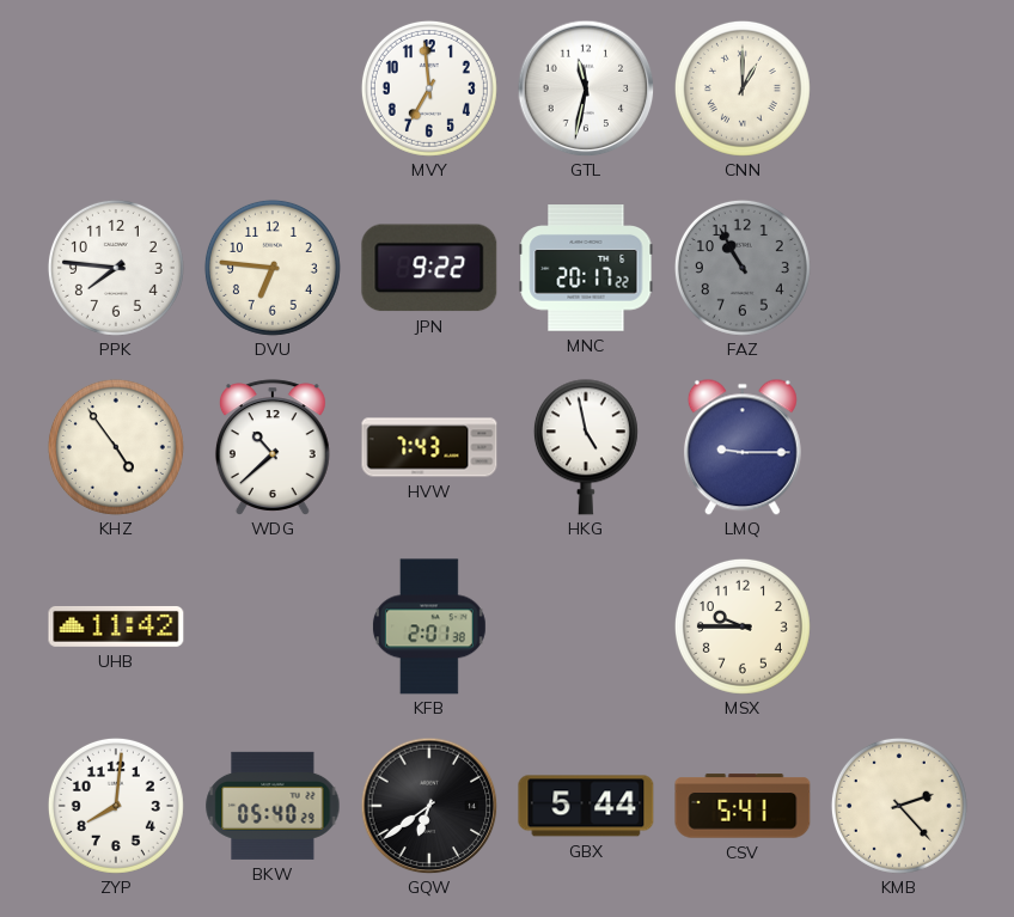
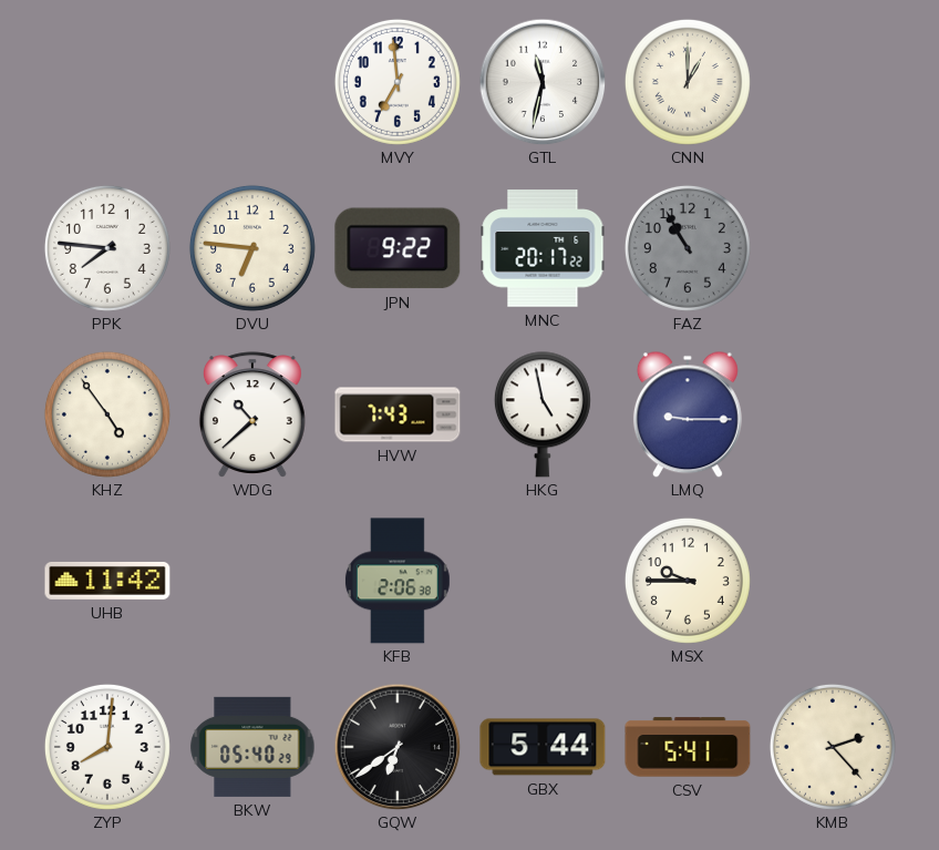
KFB: 2:01 -> 2:06 (398, 581)
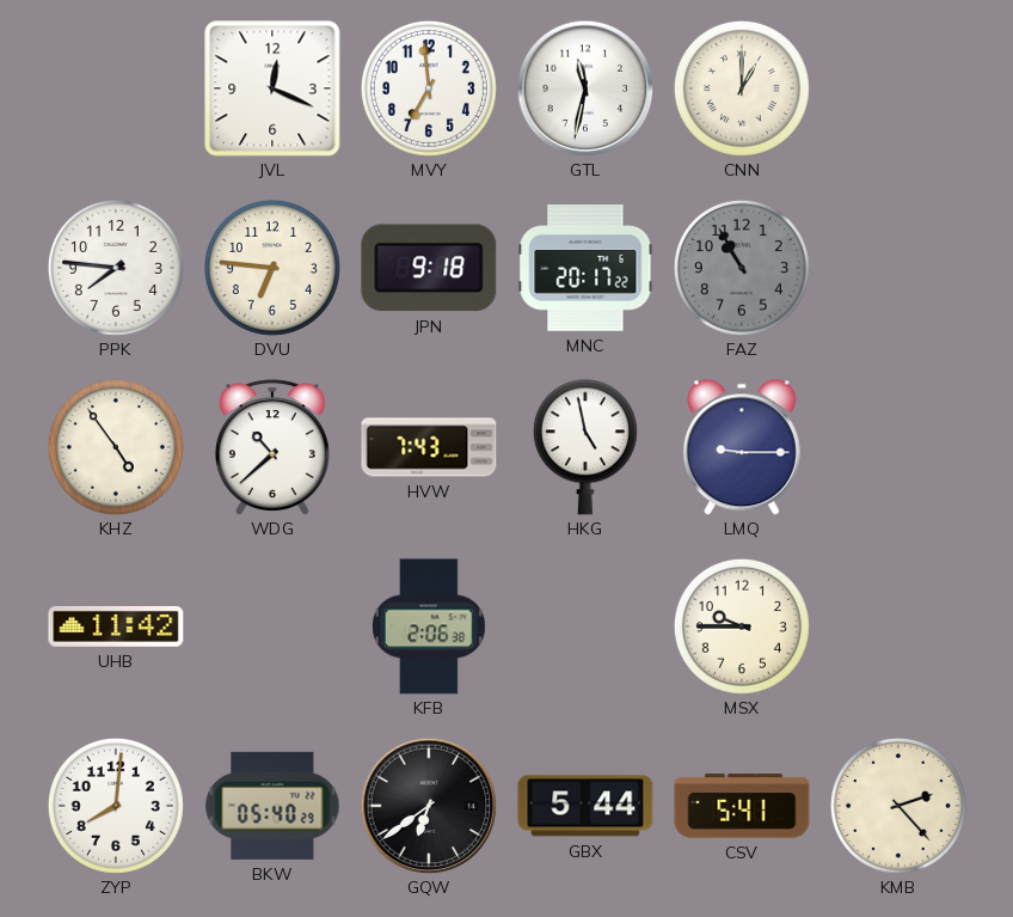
JVL: none -> 12:19 (272, 88)
JPN: 9:22 -> 9:18 (429, 268)
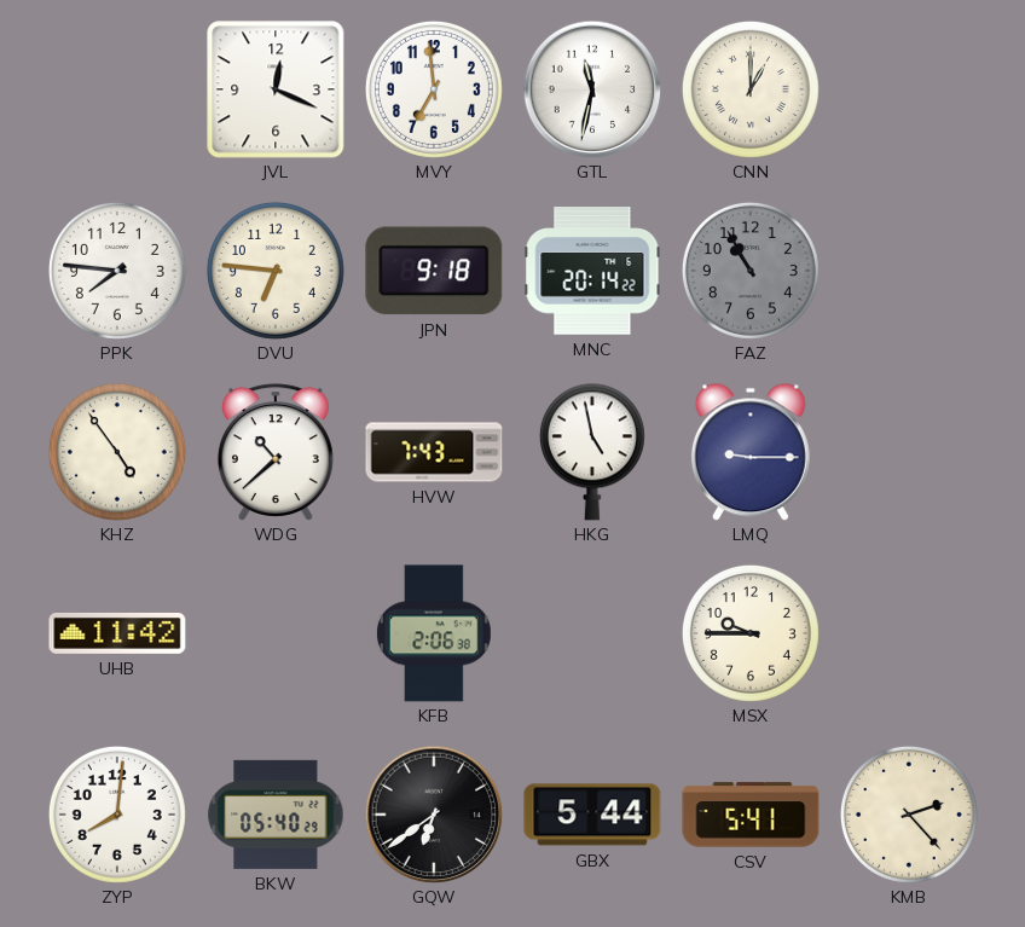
MNC: 20:17 -> 20:14 (592, 271)
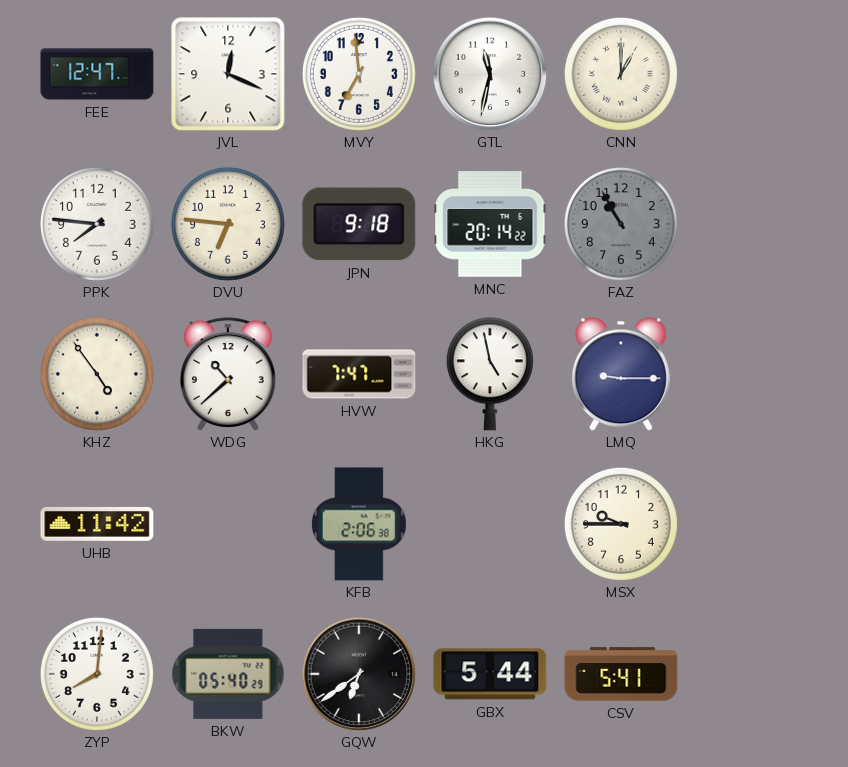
FEE: none -> 12:47 (97, 74)
HVW: 7:43 -> 7:47 (359, 374)
KMB: 2:23 -> none (909, 815)
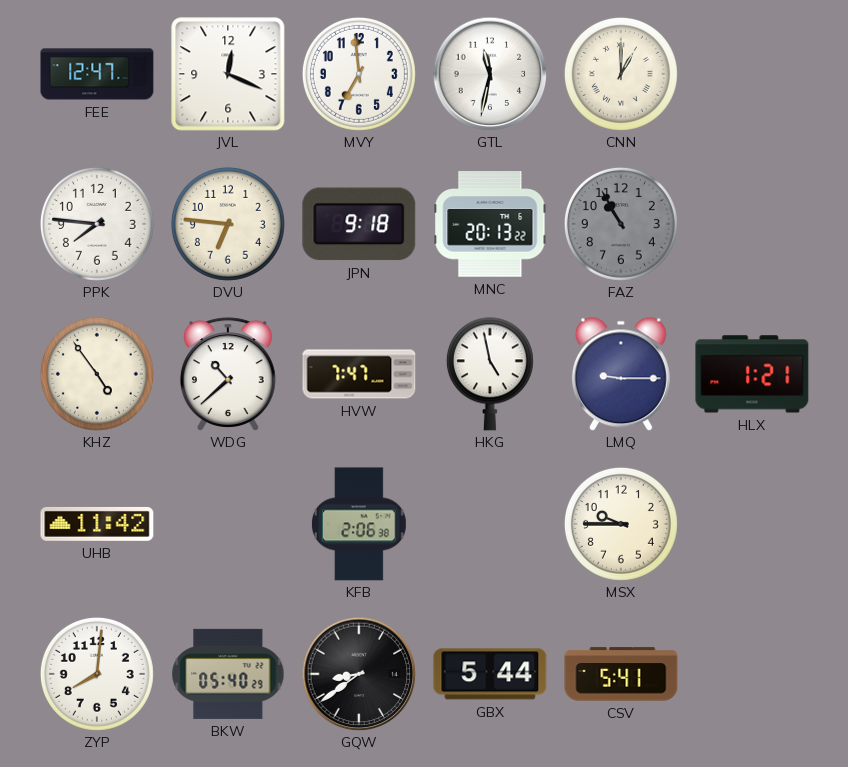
MNC: 20:14 -> 20:13 (490, 224)
HLX: none -> 1:21 (752, 374)
GQW: 6:39 -> 8:39 (359, 674)
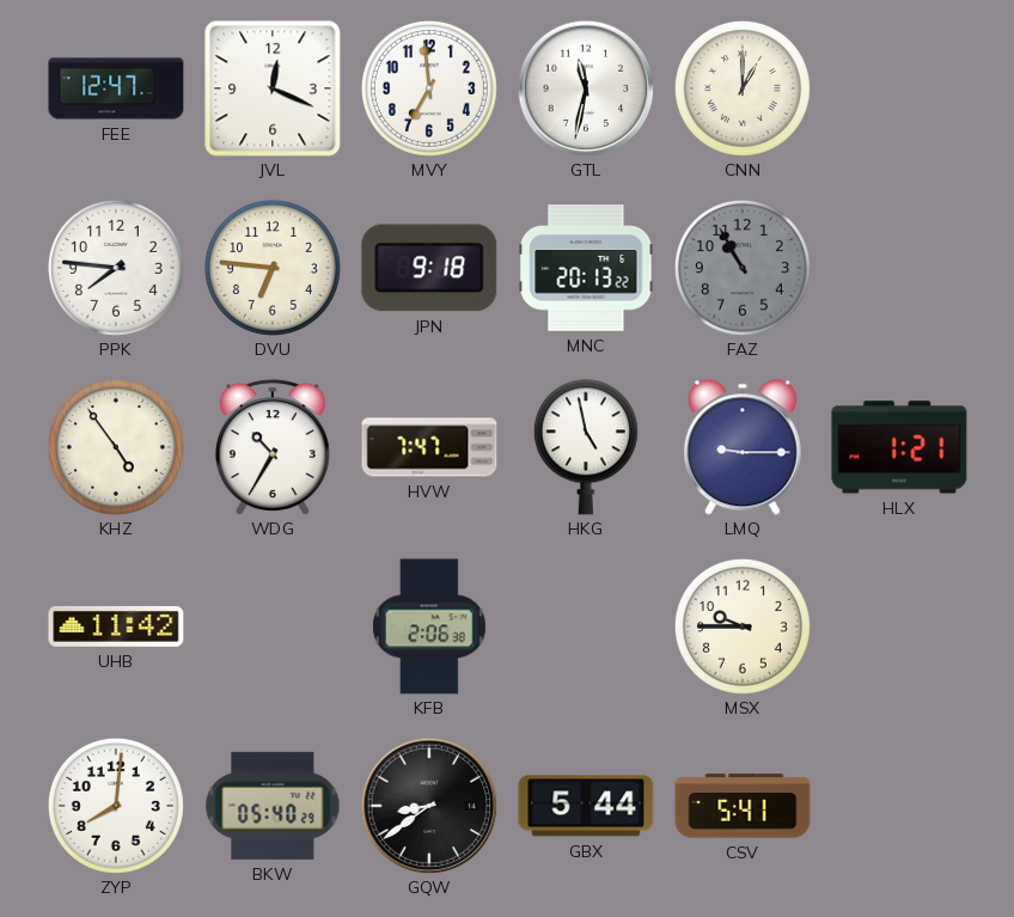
WDG: 10:38 -> 10:35 (273, 447)
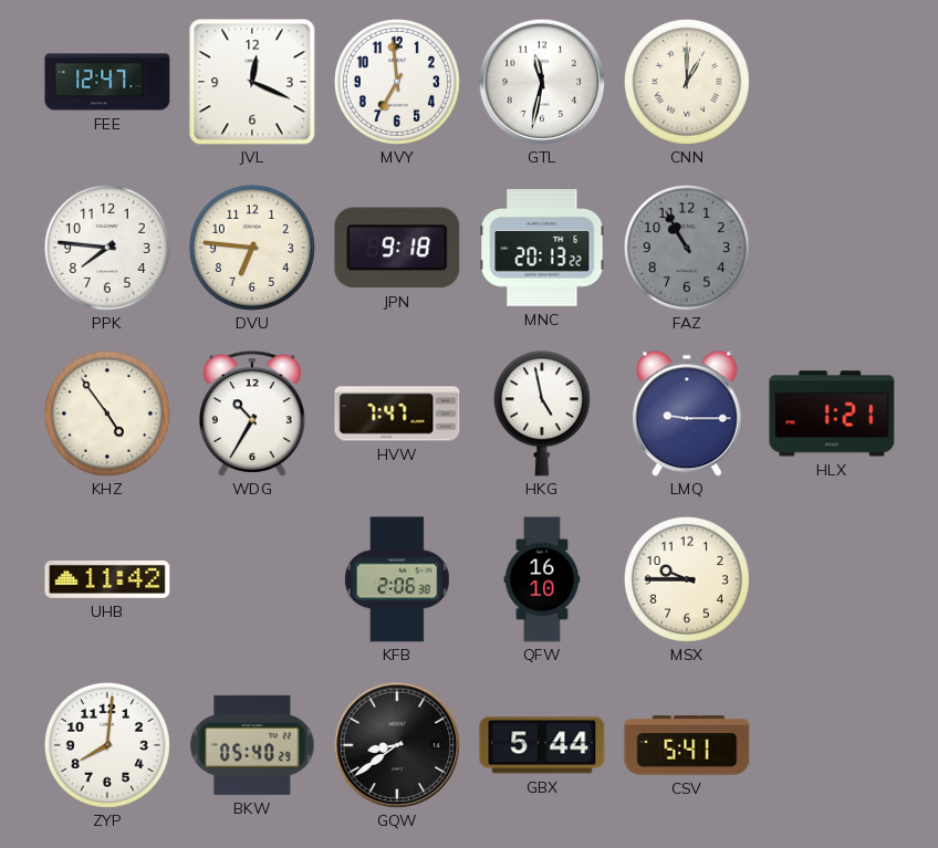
QFW: none -> 16:10 (542, 579)
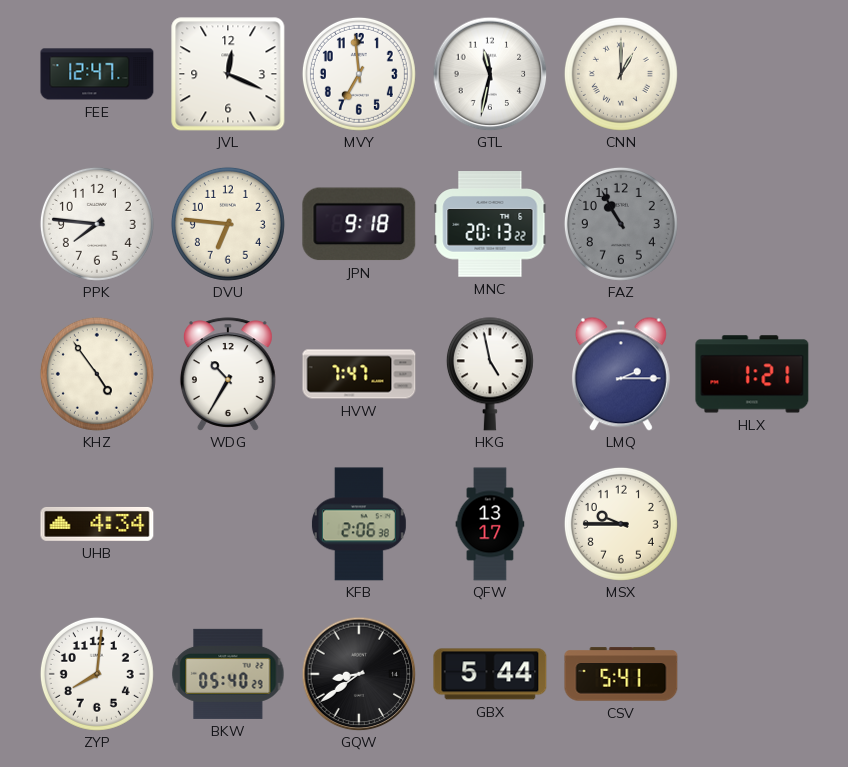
LMQ: 9:15 -> 2:15 (621, 374)
UHB: 11:42 -> 4:34 (97, 524)
QFW: 16:10 -> 13:17 (490, 524)
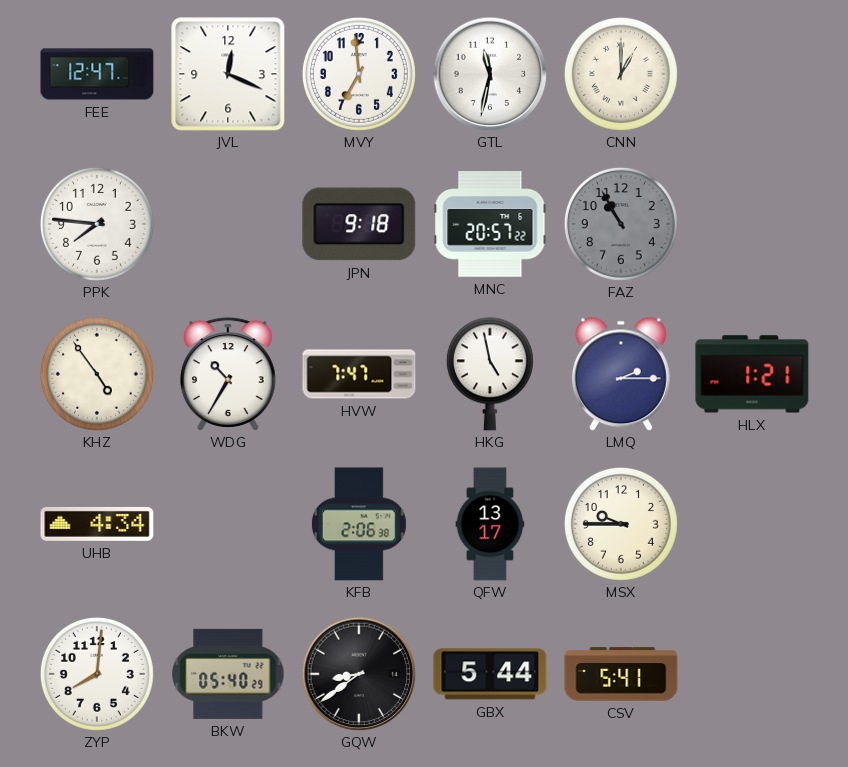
DVU: 6:46 -> none (228, 224)
MNC: 20:13 -> 20:57 (490, 224)
